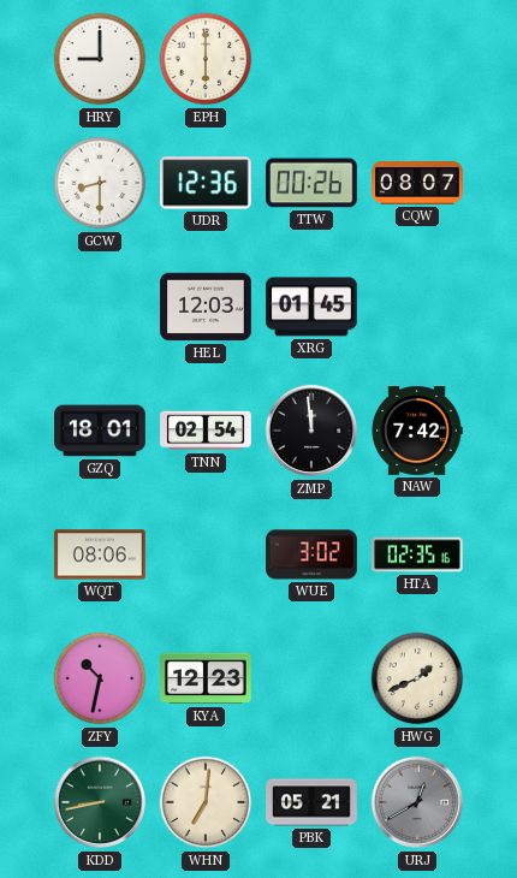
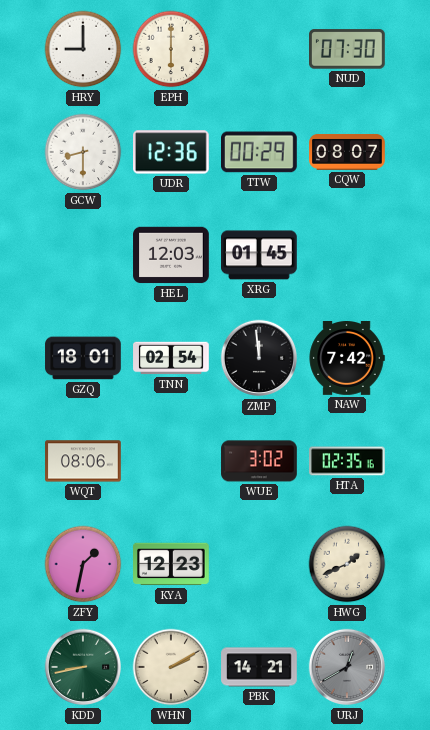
NUD: none -> 07:30 (348, 49)
TTW: 00:26 -> 00:29 (260, 152)
ZFY: 10:32 -> 1:32 (83, 564)
WHN: 7:01 -> 2:10 (171, 667)
PBK: 05:21 -> 14:21 (259, 667)
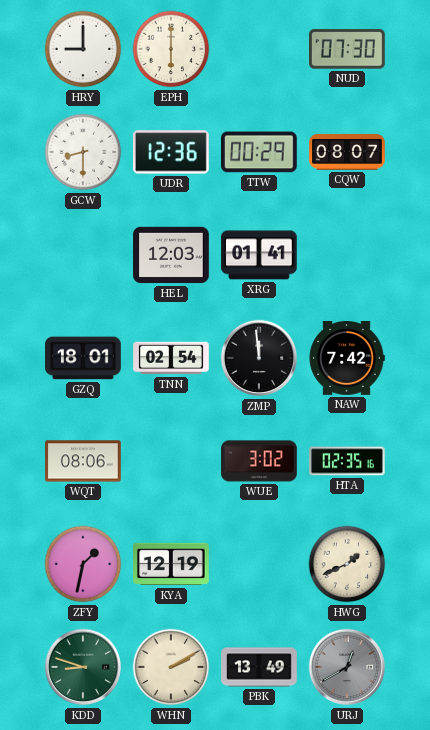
XRG: 01:45 -> 01:41 (260, 255)
KYA: 12:23 -> 12:19 (171, 564)
KDD: 8:43 -> 8:48 (83, 667)
PBK: 14:21 -> 13:49 (259, 667)
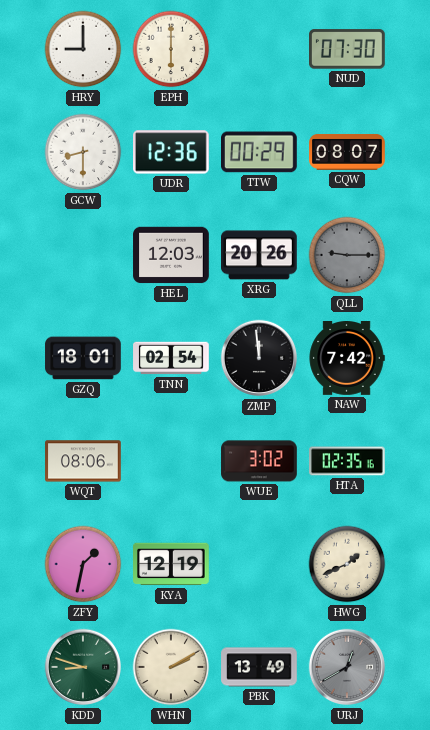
XRG: 01:41 -> 20:26 (260, 255)
QLL: none -> 9:15 (347, 255)
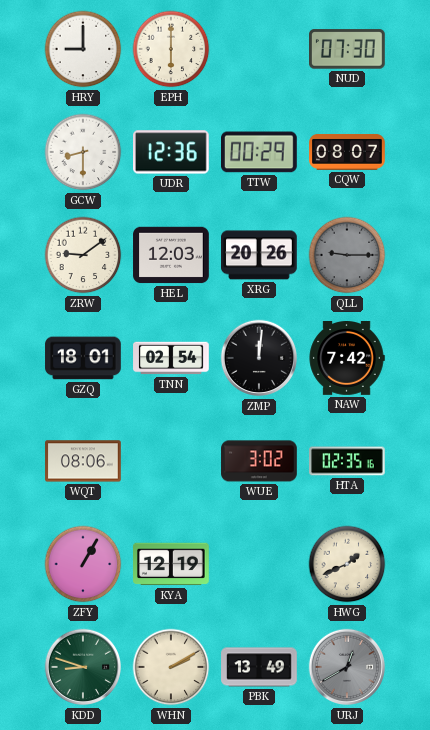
ZRW: none -> 9:09 (83, 255)
ZMP: 11:59 -> 12:01 (259, 358)
ZFY: 1:32 -> 1:05 (83, 564)
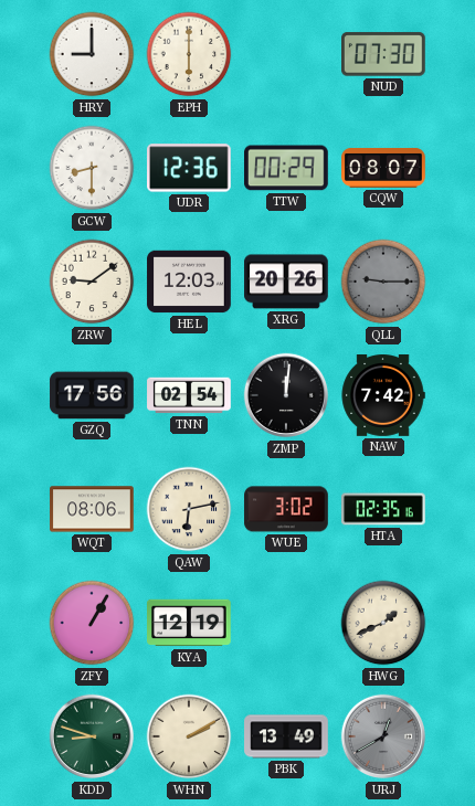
GZQ: 18:01 -> 17:56 (92, 395)
QAW: none -> 6:13 (189, 509)
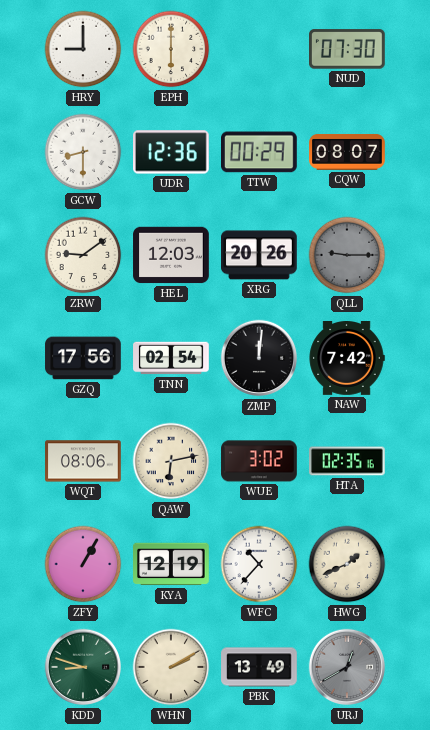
WFC: none -> 10:37 (259, 564)
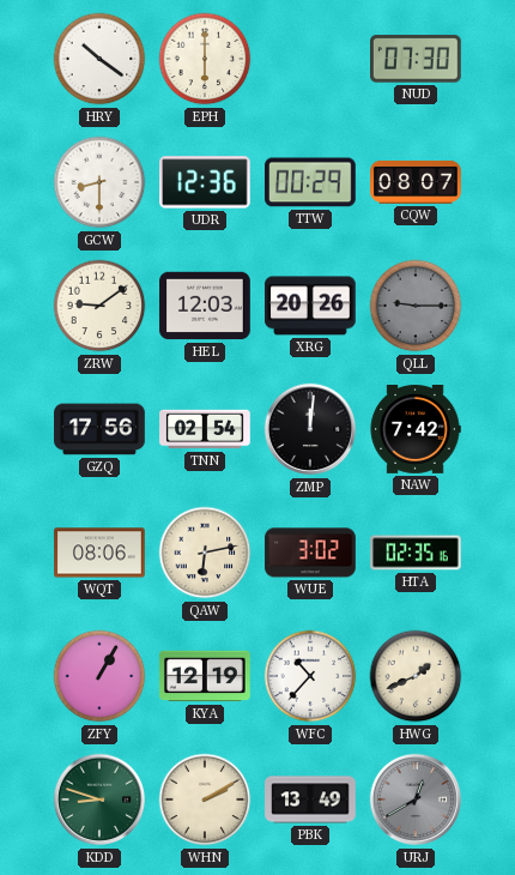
HRY: 9:00 -> 10:21 (99, 59)
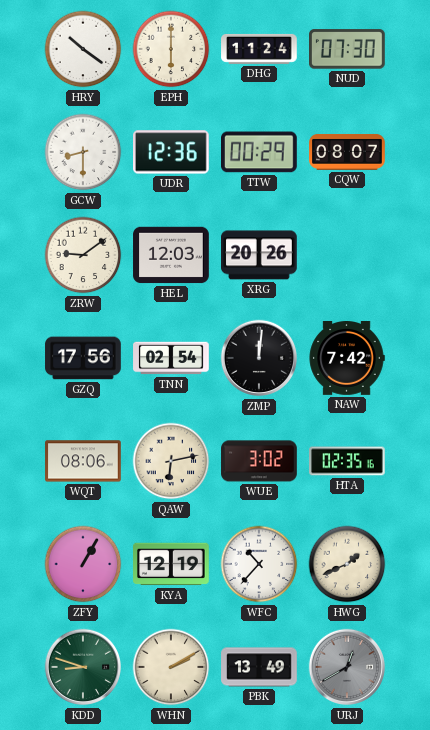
DHG: none -> 11:24 (259, 49)
QLL: 9:15 -> none (416, 306)
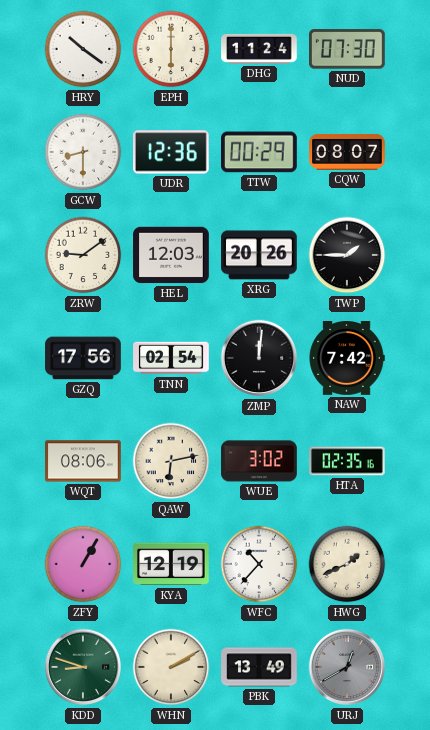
TWP: none -> 1:45 (347, 255)
